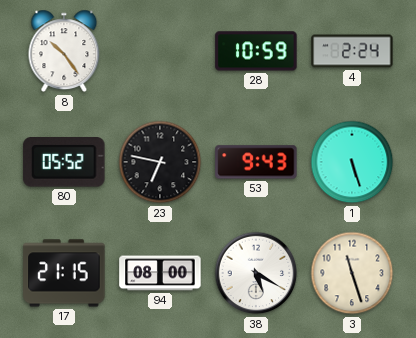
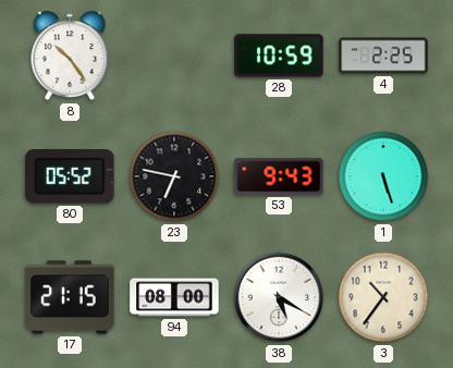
4: 2:24 -> 2:25 (383, 56)
3: 11:27 -> 10:36 (383, 297)
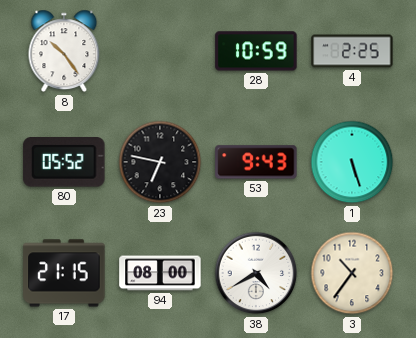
38: 5:20 -> 4:40 (256, 273)
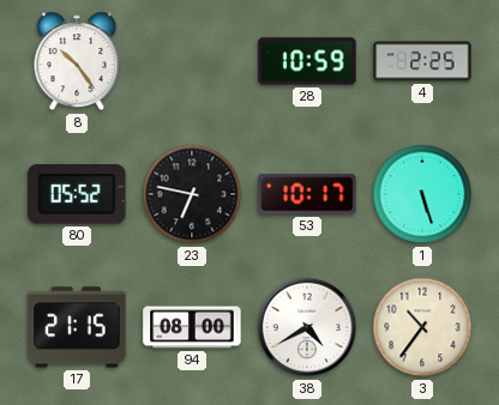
53: 9:43 -> 10:17 (307, 194)
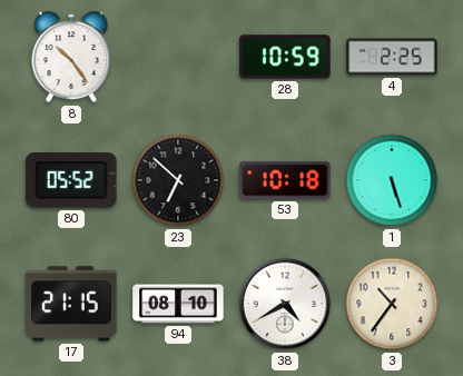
23: 6:47 -> 6:52 (178, 180)
53: 10:17 -> 10:18 (285, 180)
94: 08:00 -> 08:10 (178, 304)
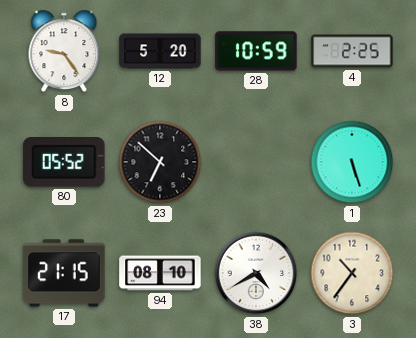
8: 10:24 -> 9:24 (64, 51)
12: none -> 5:20 (160, 51)
53: 10:18 -> none (285, 180)
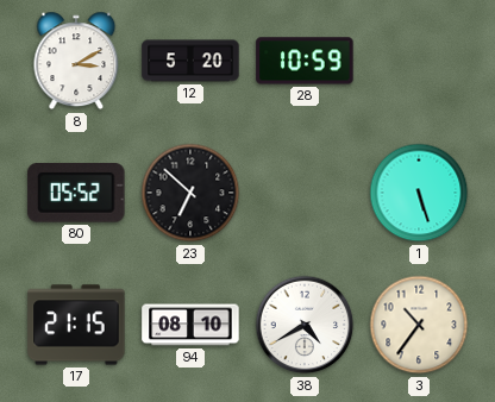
8: 9:24 -> 3:10 (76, 61)
4: 2:25 -> none (352, 51)
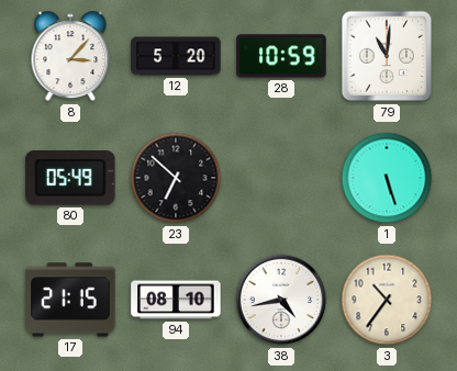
8: 3:10 -> 3:07 (70, 56)
79: none -> 11:01 (387, 56)
80: 05:52 -> 05:49 (70, 179)
38: 4:40 -> 4:43 (281, 300)
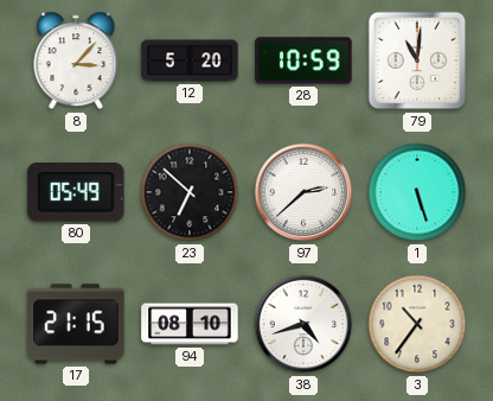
97: none -> 2:38 (303, 192)
38: 4:43 -> 4:42 (303, 324)
